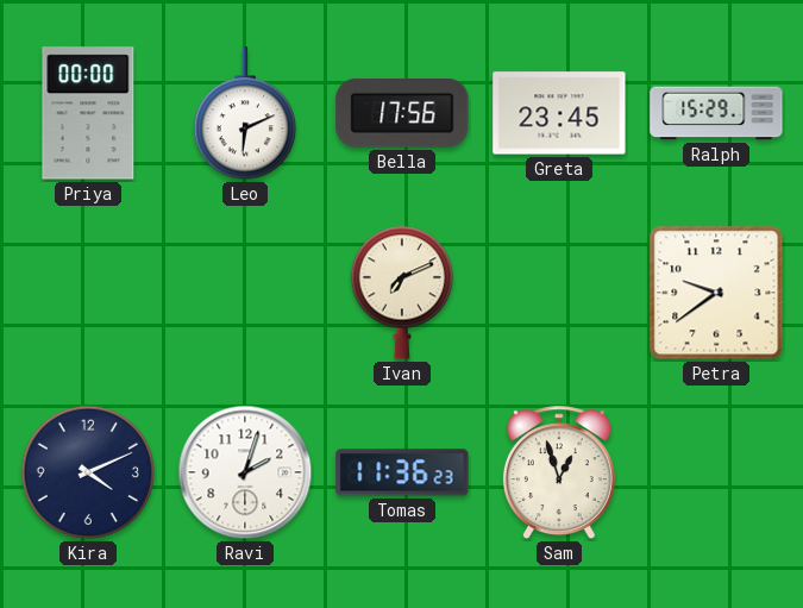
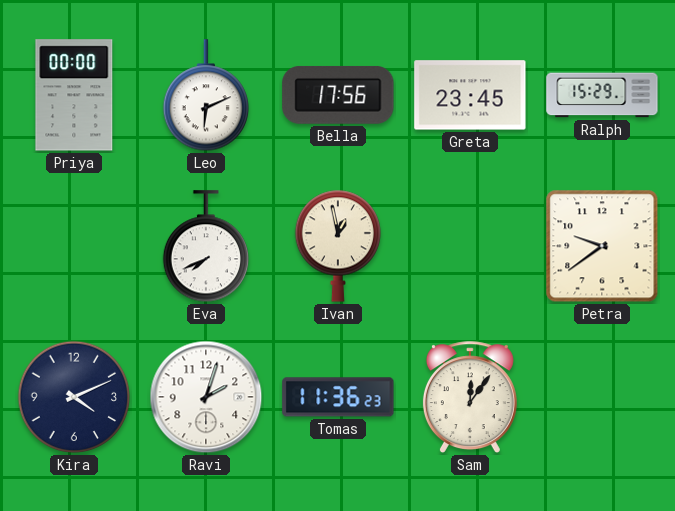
Eva: none -> 7:41 (205, 247)
Ivan: 7:11 -> 12:58 (337, 246)
Sam: 12:57 -> 12:06 (470, 398)
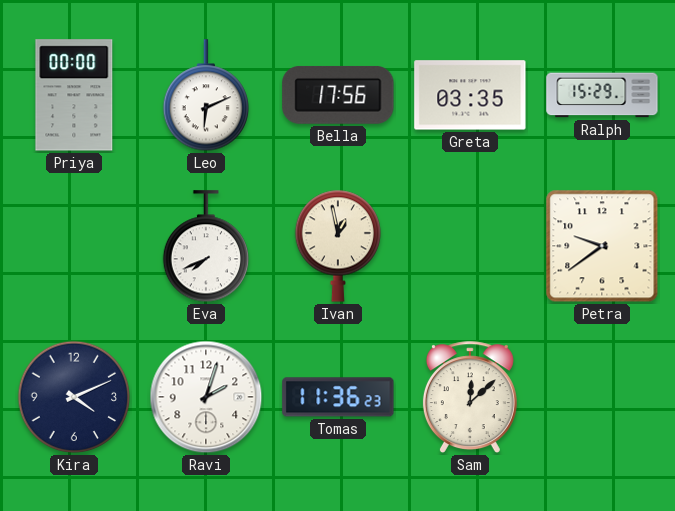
Greta: 23:45 -> 03:35 (470, 95)
Sam: 12:06 -> 12:08 (470, 398)
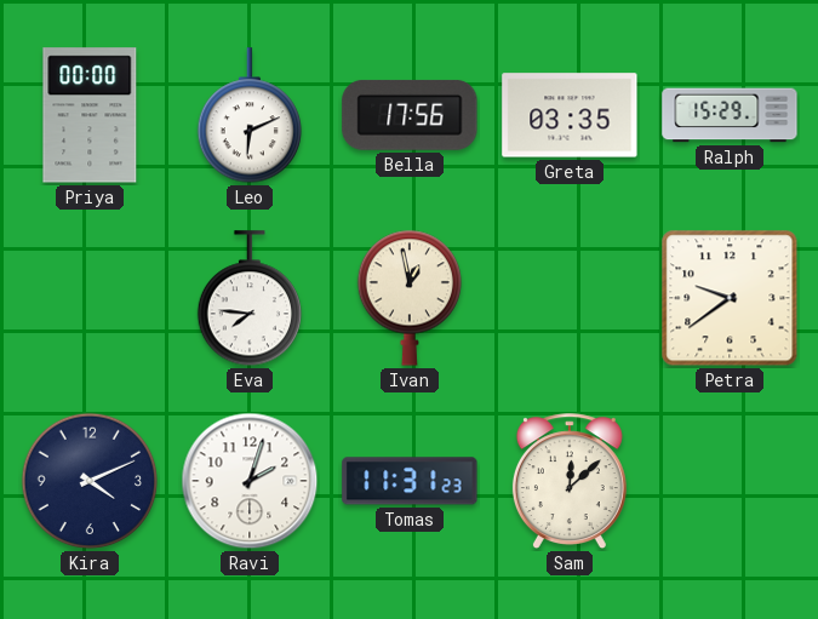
Eva: 7:41 -> 7:46 (248, 299)
Tomas: 11:36 -> 11:31 (410, 481)
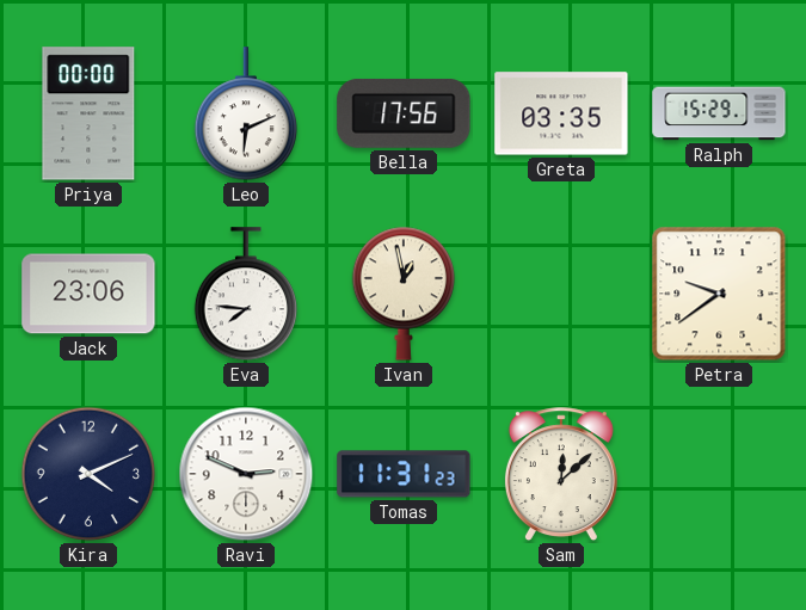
Jack: none -> 23:06 (88, 294)
Ravi: 2:03 -> 2:49 (246, 474)
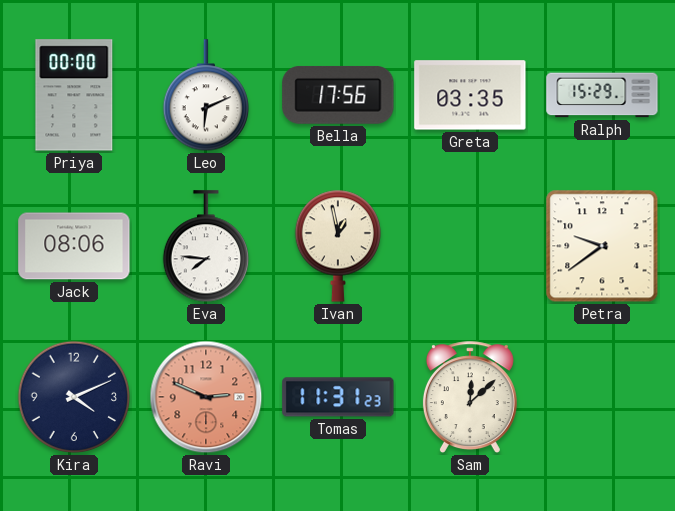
Jack: 23:06 -> 08:06 (74, 246)
Ravi dial: white -> salmon (206, 397)
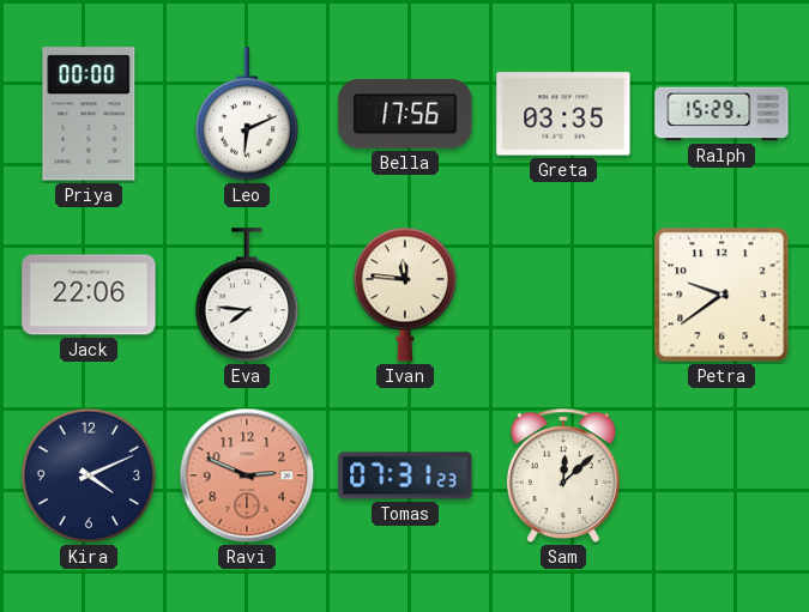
Jack: 08:06 -> 22:06 (89, 295)
Ivan: 12:58 -> 11:46 (404, 295)
Tomas: 11:31 -> 07:31 (405, 475)
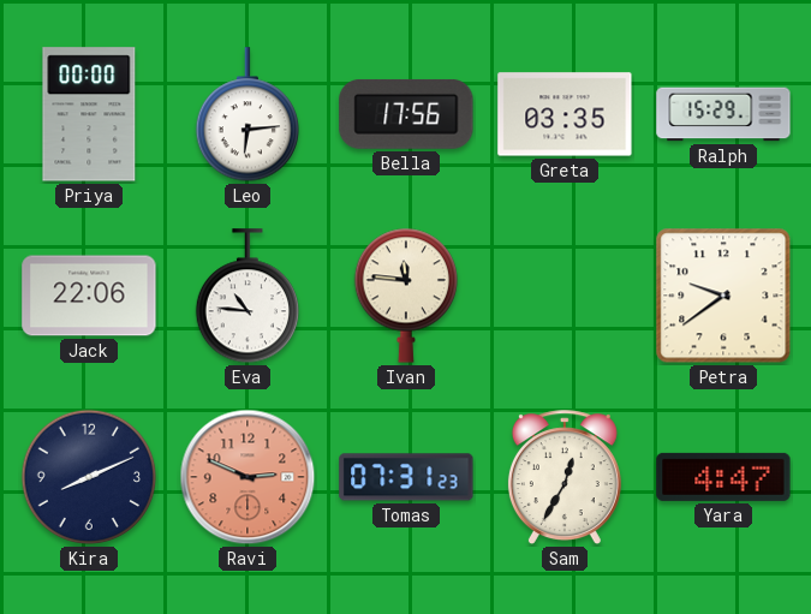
Leo: 6:11 -> 6:14 (246, 115)
Eva: 7:46 -> 10:46 (246, 297)
Kira: 4:11 -> 8:11 (89, 477)
Sam: 12:08 -> 12:35 (565, 478)
Yara: none -> 4:47 (723, 477)
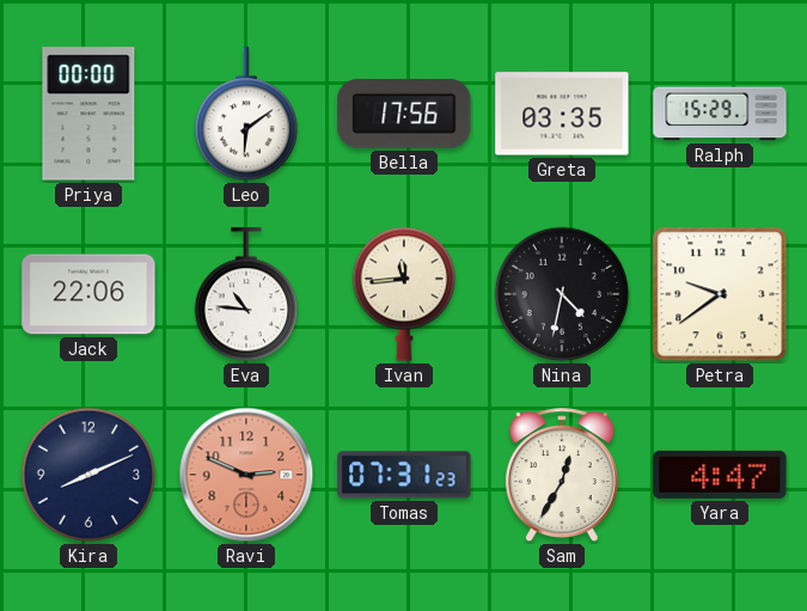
Leo: 6:14 -> 6:09 (245, 115)
Ivan: 11:46 -> 11:44 (403, 294)
Nina: none -> 4:32 (562, 294)
